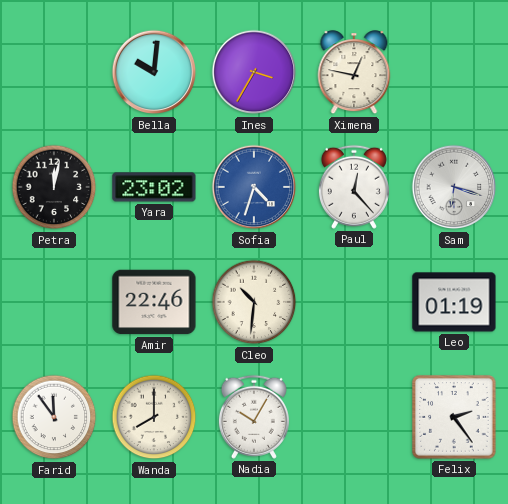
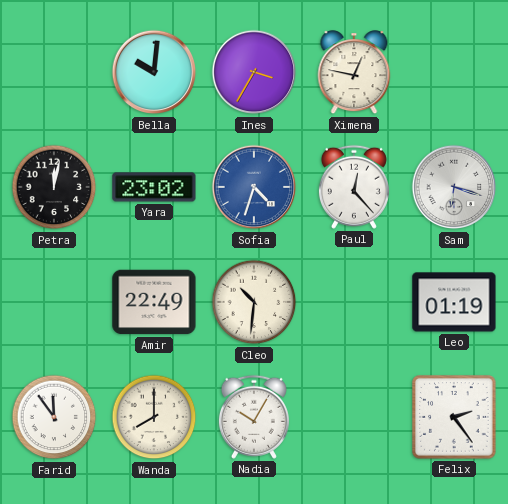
Amir: 22:46 -> 22:49 (154, 302)
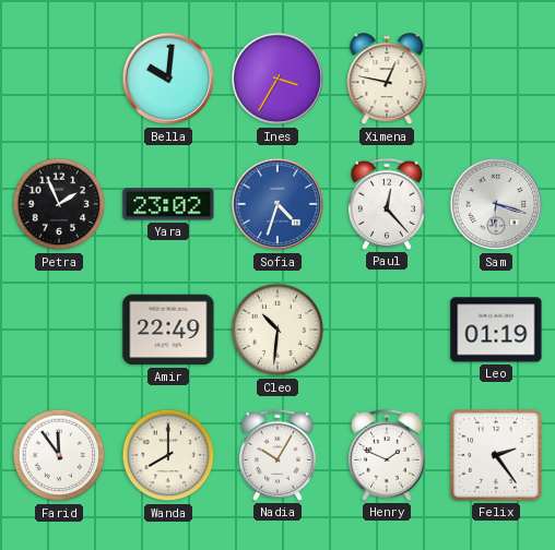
Petra: 12:02 -> 1:56 (59, 204)
Henry: none -> 1:49 (387, 455)
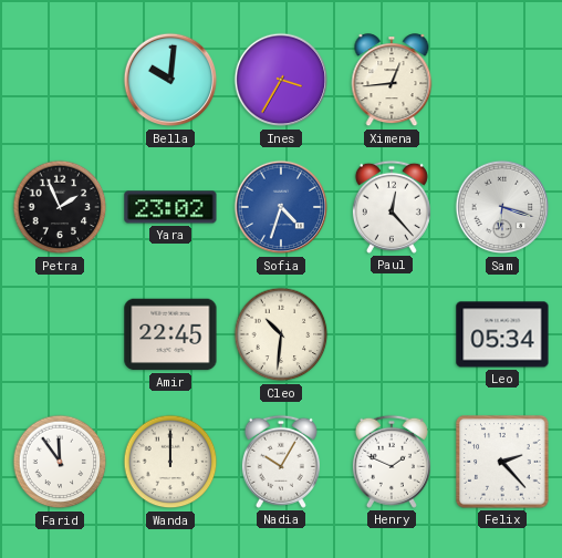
Ximena: 12:47 -> 12:44 (392, 81)
Amir: 22:49 -> 22:45 (170, 334)
Leo: 01:19 -> 05:34 (502, 334)
Wanda: 8:00 -> 12:00 (170, 462)
Felix: 2:24 -> 2:23 (502, 462)
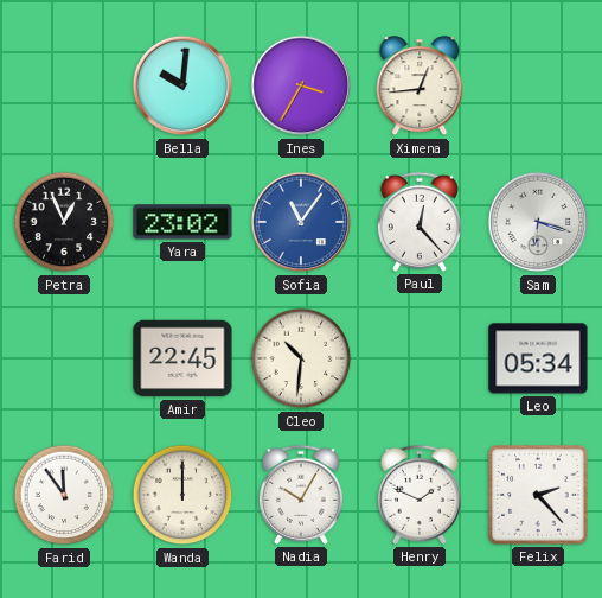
Petra: 1:56 -> 12:56 (64, 222)
Sofia: 4:33 -> 11:06 (301, 222)
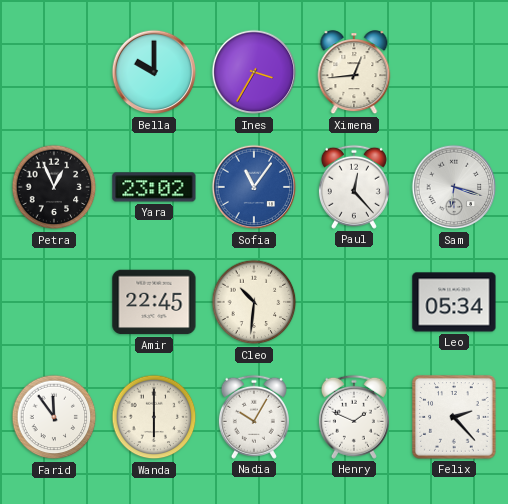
Bella: 10:01 -> 10:00 (154, 72)
Wanda: 12:00 -> 6:00 (154, 417)
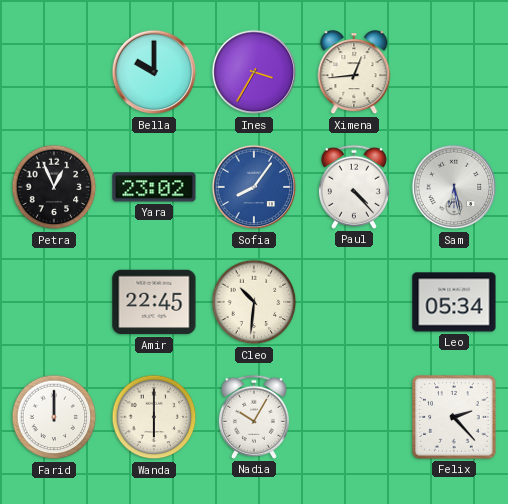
Sofia: 11:06 -> 8:06 (254, 187)
Paul: 12:23 -> 4:23 (354, 187)
Sam: 6:18 -> 6:28 (454, 187)
Farid: 11:54 -> 12:00 (54, 417)
Henry: 1:49 -> none (354, 417)
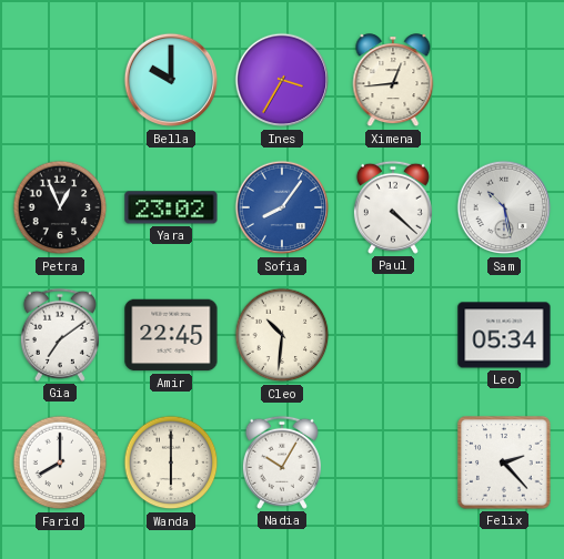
Paul: 4:23 -> 4:22 (393, 207)
Sam: 6:28 -> 10:28 (504, 207)
Gia: none -> 7:09 (60, 335)
Farid: 12:00 -> 8:00 (60, 463)
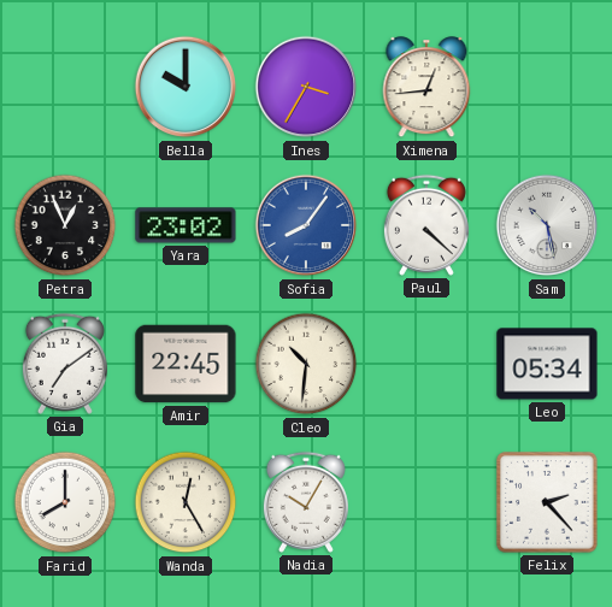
Wanda: 6:00 -> 12:25 (186, 502)
